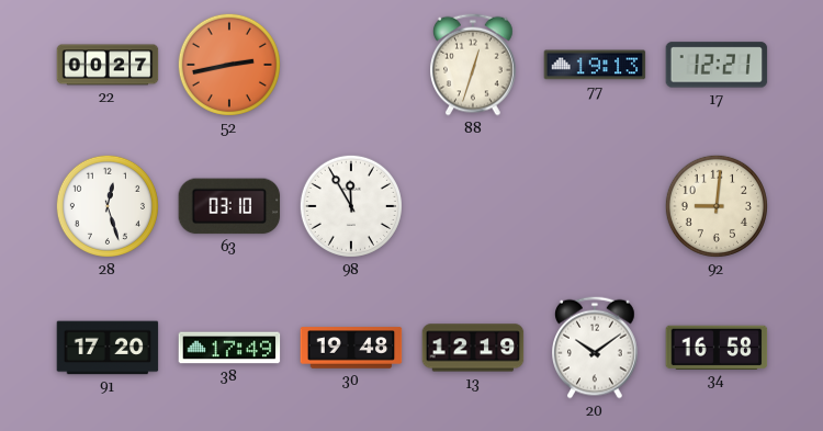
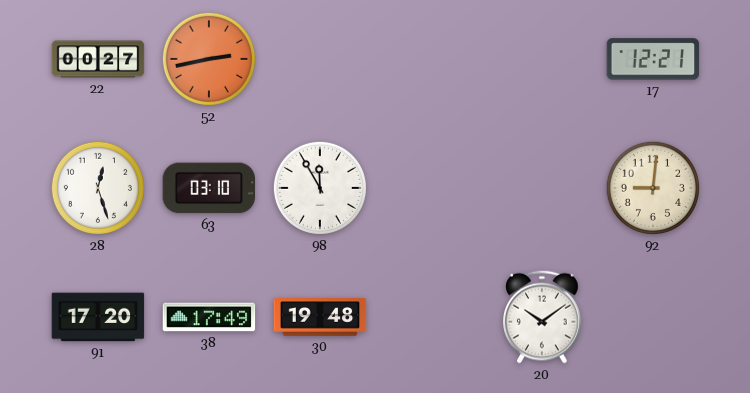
88: 12:33 -> none (474, 65)
77: 19:13 -> none (595, 65)
13: 12:19 -> none (473, 348)
34: 16:58 -> none (717, 347)
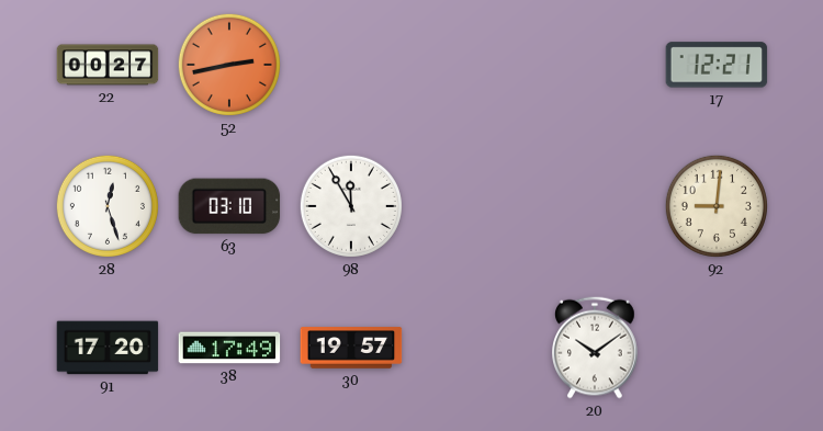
30: 19:48 -> 19:57 (351, 348)
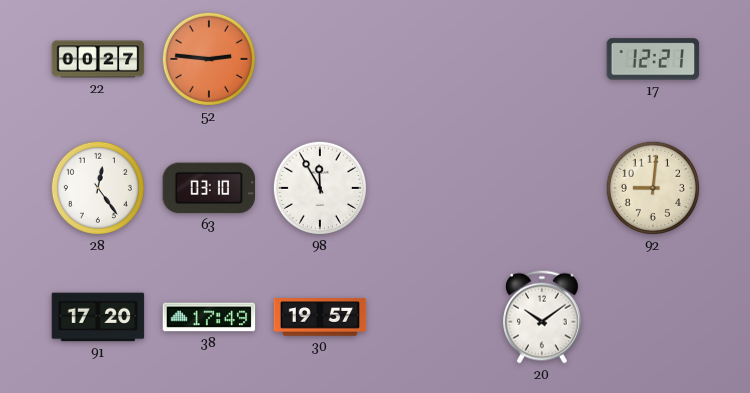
52: 2:43 -> 2:46 (209, 59)
28: 12:27 -> 12:24 (98, 188)
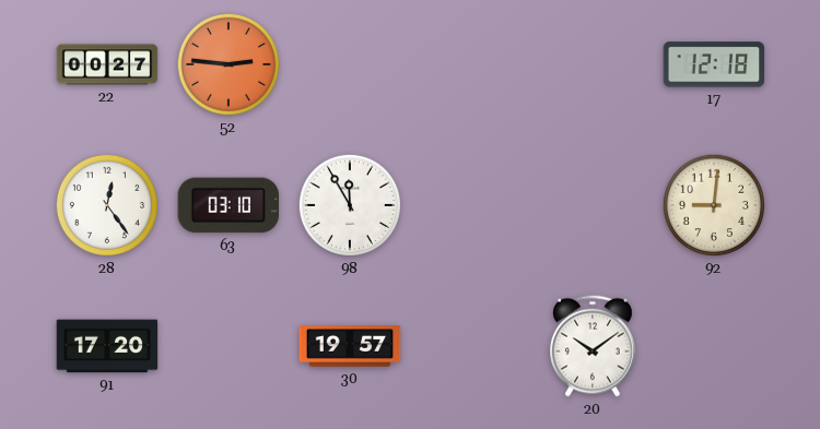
17: 12:21 -> 12:18 (714, 64)
38: 17:49 -> none (209, 317)
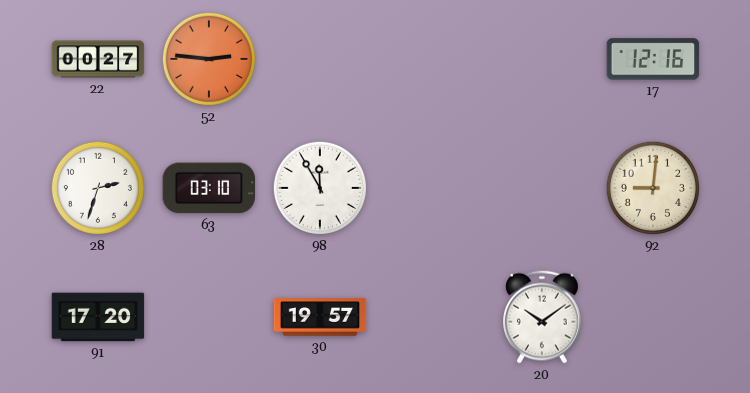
17: 12:18 -> 12:16 (653, 59)
28: 12:24 -> 2:33 (98, 188)
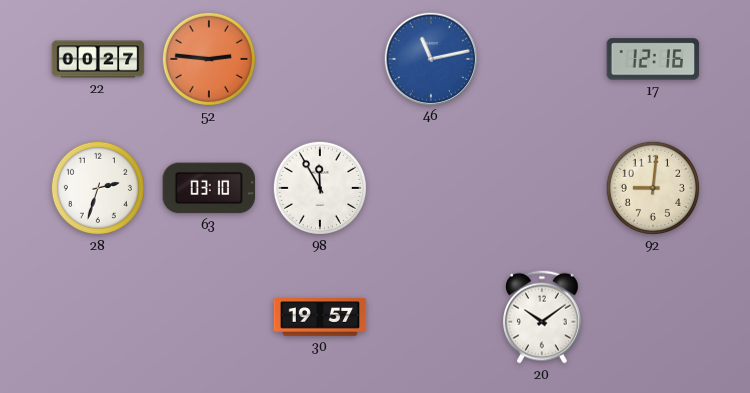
46: none -> 11:13 (430, 58)
91: 17:20 -> none (98, 317)
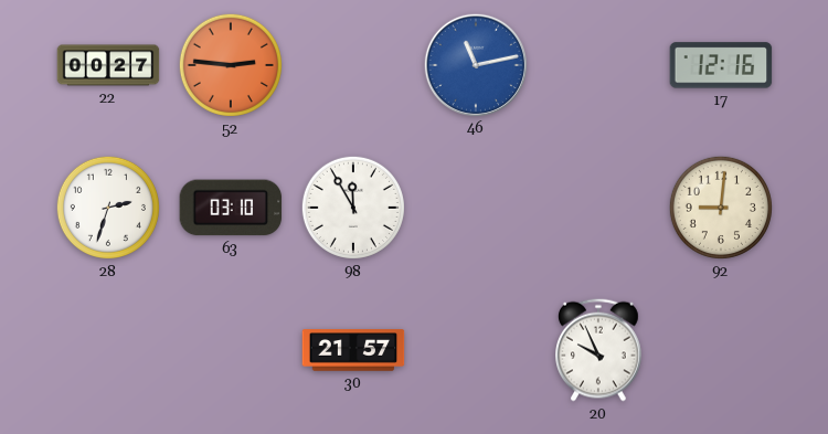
30: 19:57 -> 21:57 (353, 350)
20: 10:09 -> 9:56 (599, 350)
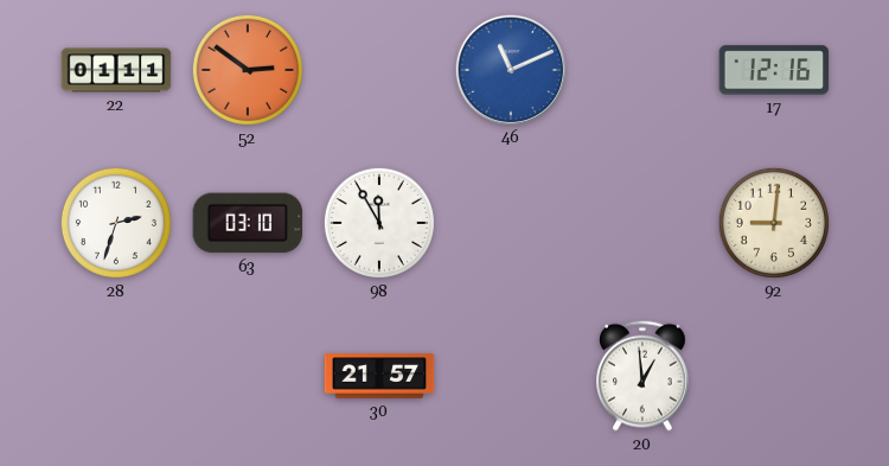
22: 00:27 -> 01:11 (116, 70)
52: 2:46 -> 2:51 (248, 70)
46: 11:13 -> 11:11 (510, 69)
20: 9:56 -> 12:59 (644, 376)
